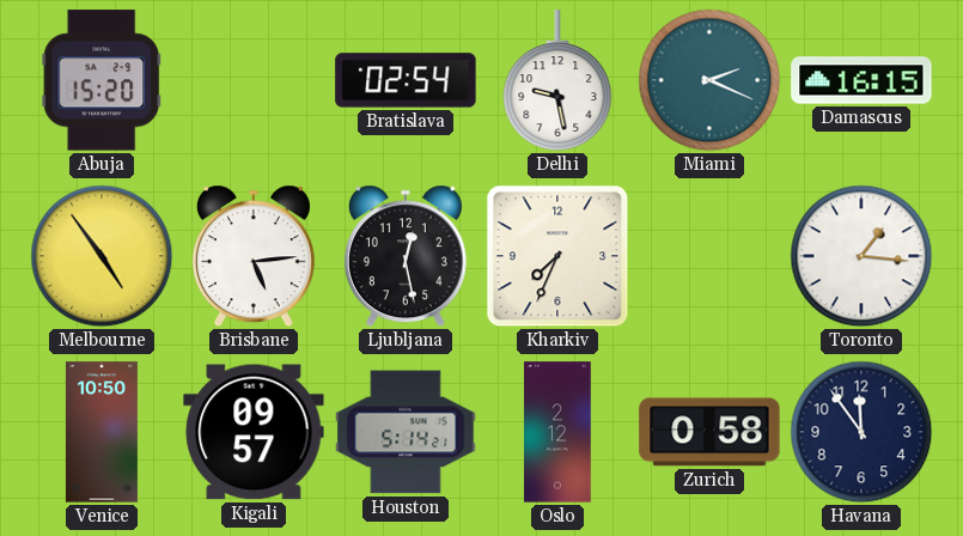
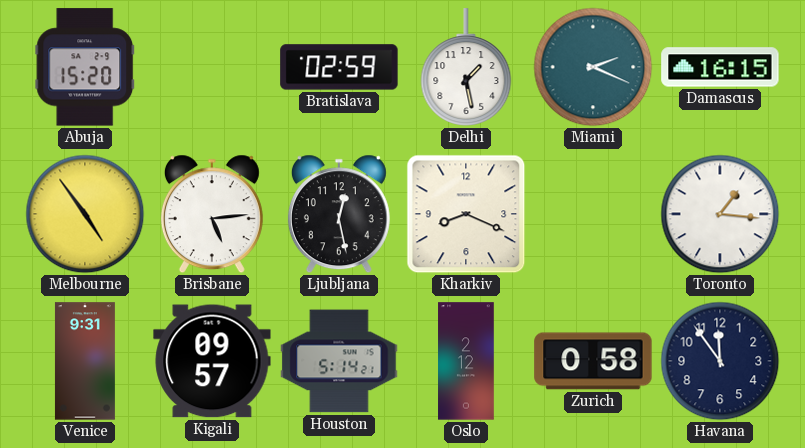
Bratislava: 02:54 -> 02:59 (339, 67)
Delhi: 9:28 -> 1:28 (466, 67)
Kharkiv: 7:34 -> 8:19 (466, 214)
Venice: 10:50 -> 9:31 (85, 361)
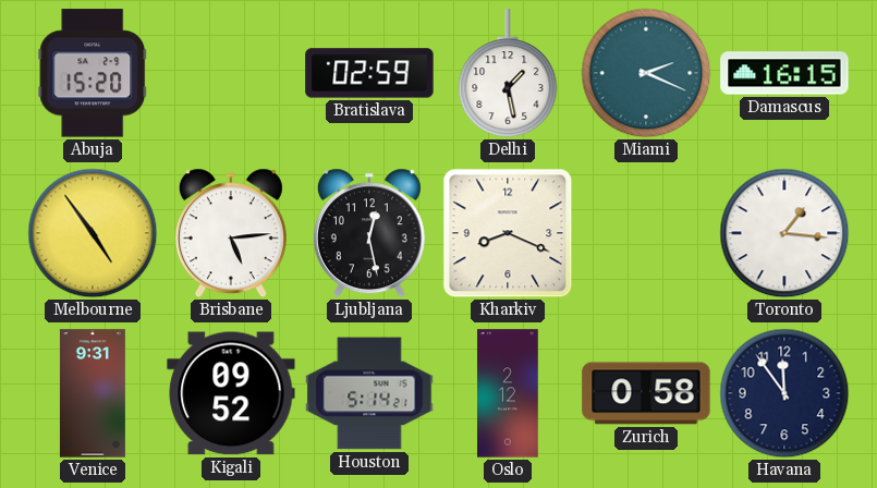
Kigali: 09:57 -> 09:52 (231, 393)
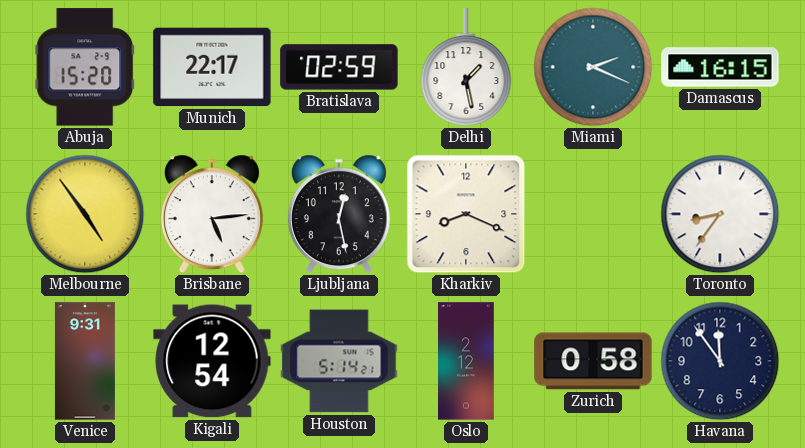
Munich: none -> 22:17 (212, 67)
Toronto: 1:16 -> 8:36 (720, 214)
Kigali: 09:52 -> 12:54 (212, 361)
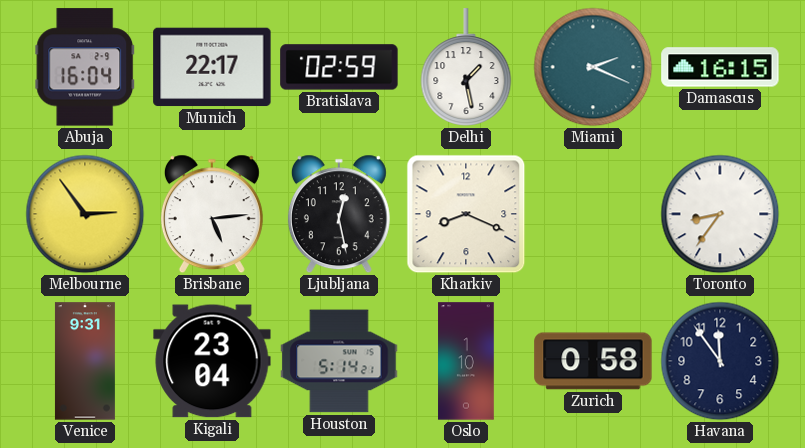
Abuja: 15:20 -> 16:04 (85, 67)
Melbourne: 4:54 -> 2:54 (85, 214)
Kigali: 12:54 -> 23:04 (212, 361)
Oslo: 2:12 -> 1:10 (466, 361)
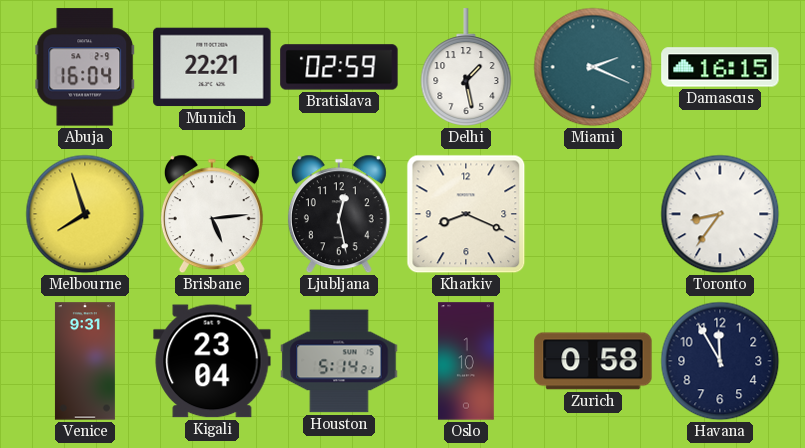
Munich: 22:17 -> 22:21 (212, 67)
Melbourne: 2:54 -> 7:57 (85, 214)
Havana: 11:54 -> 11:55 (720, 361)
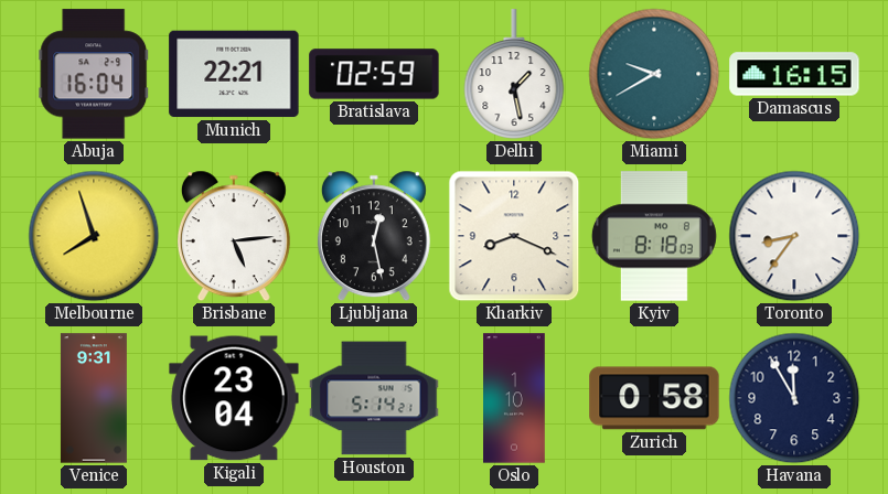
Miami: 2:19 -> 9:40 (654, 74)
Kyiv: none -> 8:18 (654, 236)
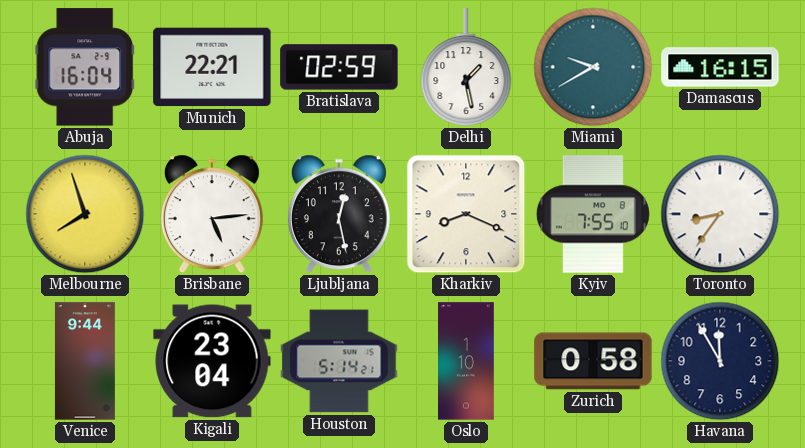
Kyiv: 8:18 -> 7:55 (593, 214)
Venice: 9:31 -> 9:44 (85, 361)
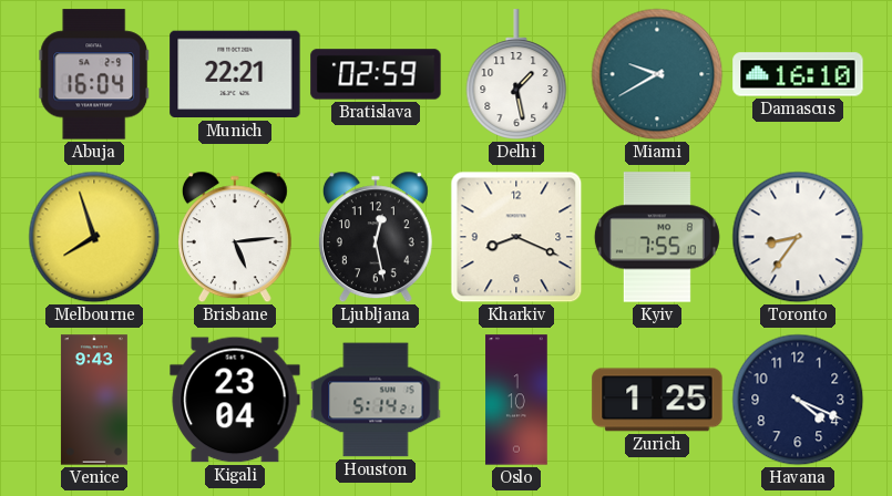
Damascus: 16:15 -> 16:10 (798, 74)
Venice: 9:44 -> 9:43 (94, 400)
Zurich: 0:58 -> 1:25 (657, 400)
Havana: 11:55 -> 4:19 (798, 400)
